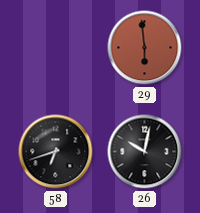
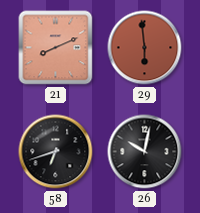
21: none -> 8:11 (56, 48)
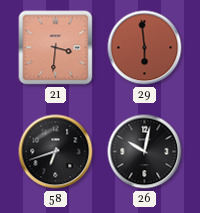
21: 8:11 -> 3:31 (56, 48)
